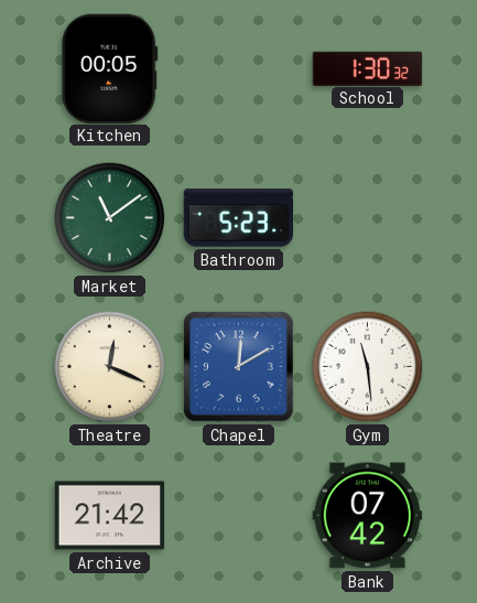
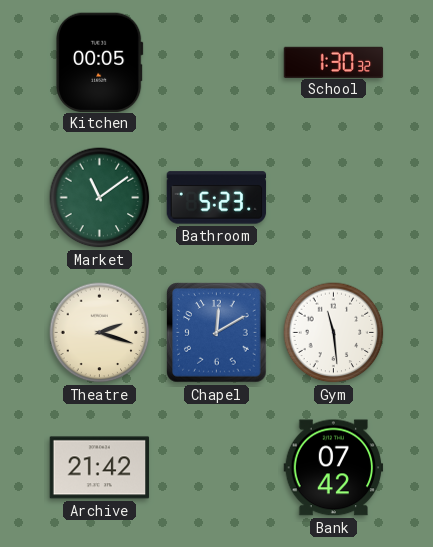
Theatre: 12:19 -> 2:18 (100, 333)
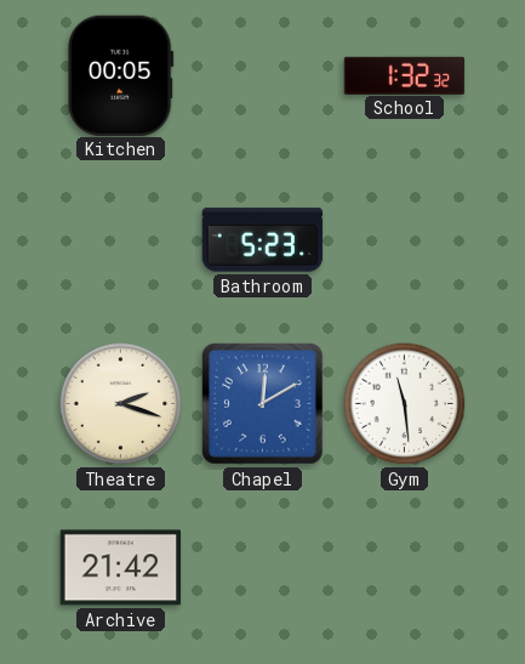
School: 1:30 -> 1:32 (405, 75)
Market: 11:09 -> none (100, 198)
Bank: 07:42 -> none (334, 468)
